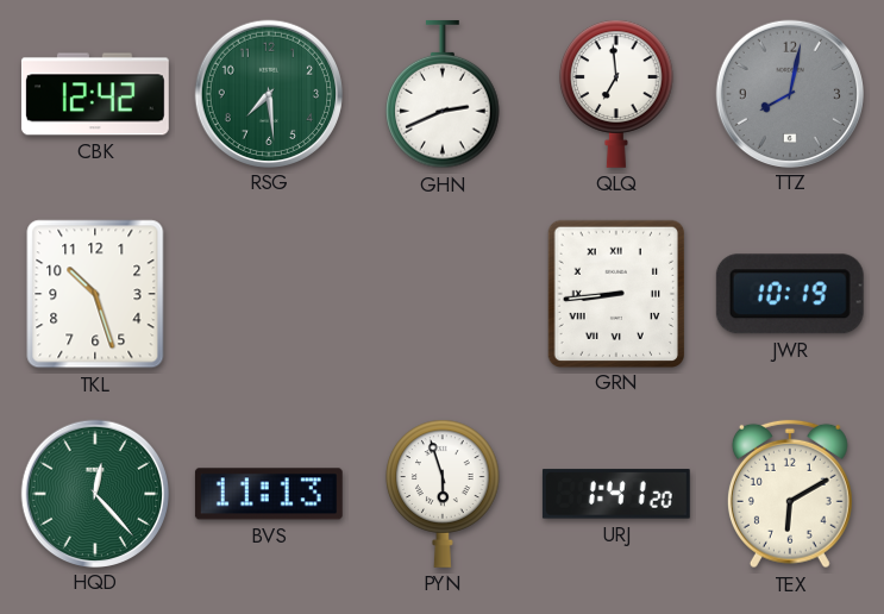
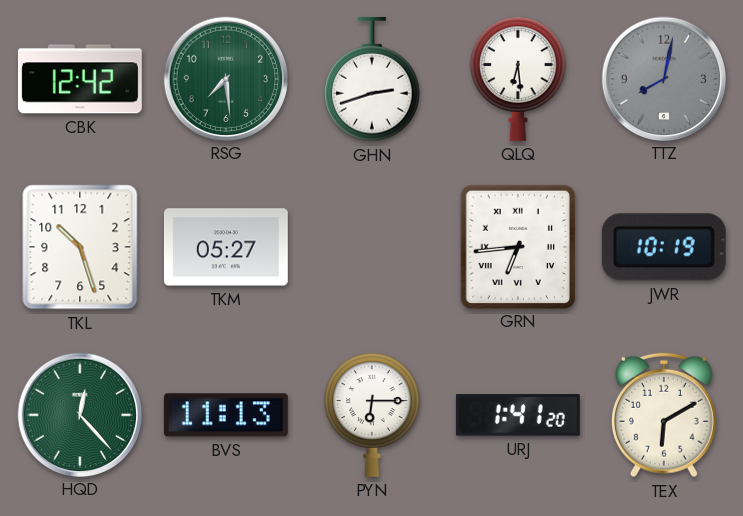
GHN: 2:41 -> 2:42 (372, 79)
QLQ: 6:59 -> 6:29 (518, 79)
TKM: none -> 05:27 (226, 247)
GRN: 8:44 -> 6:44 (517, 246)
PYN: 5:57 -> 6:15 (372, 415)
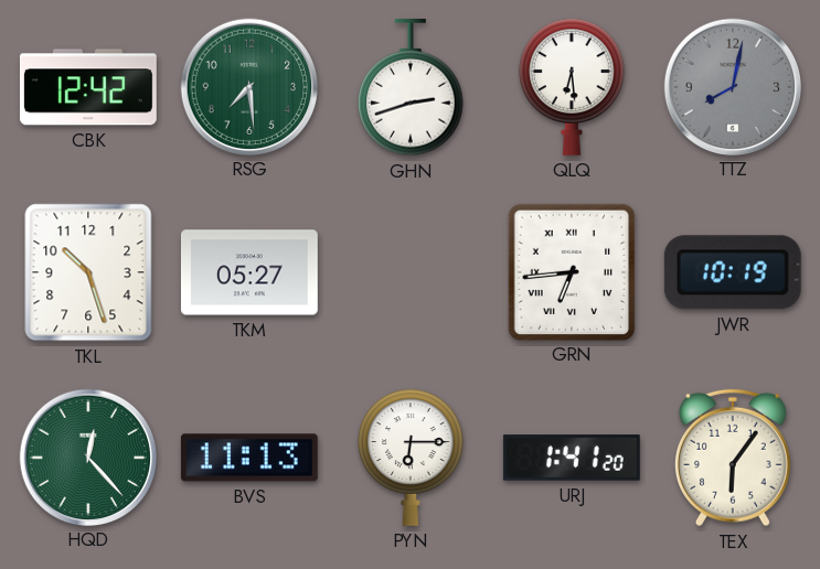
TEX: 6:10 -> 6:06 (733, 458)
